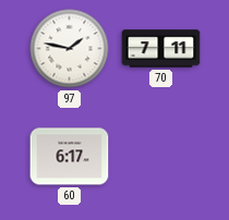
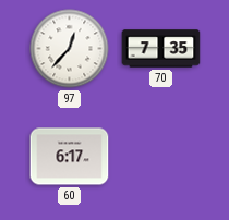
97: 1:47 -> 12:37 (70, 49)
70: 7:11 -> 7:35 (161, 49)
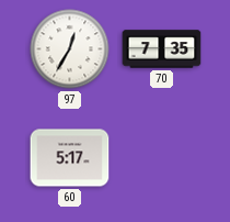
97: 12:37 -> 12:35 (70, 49)
60: 6:17 -> 5:17 (70, 158)
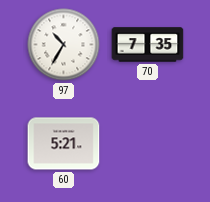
97: 12:35 -> 10:35 (64, 45)
60: 5:17 -> 5:21 (64, 144)
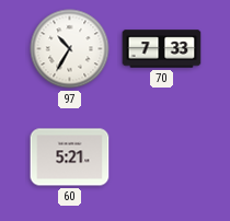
70: 7:35 -> 7:33 (162, 49)
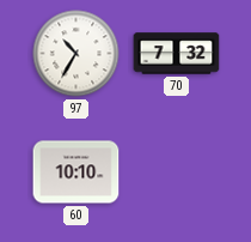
70: 7:33 -> 7:32 (177, 54)
60: 5:21 -> 10:10 (76, 173)
